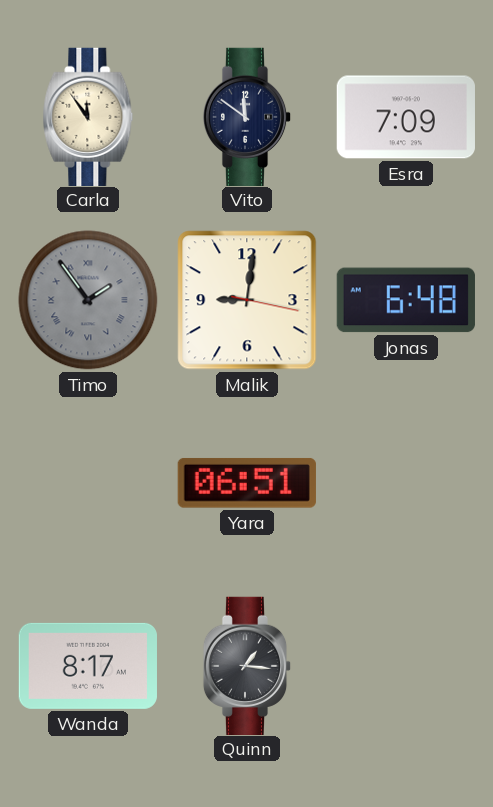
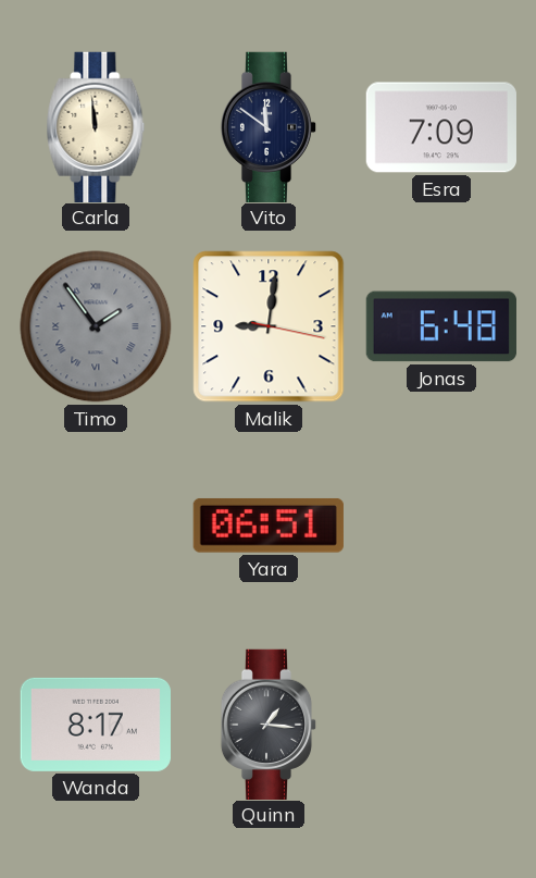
Carla: 11:54 -> 11:59 (96, 126)
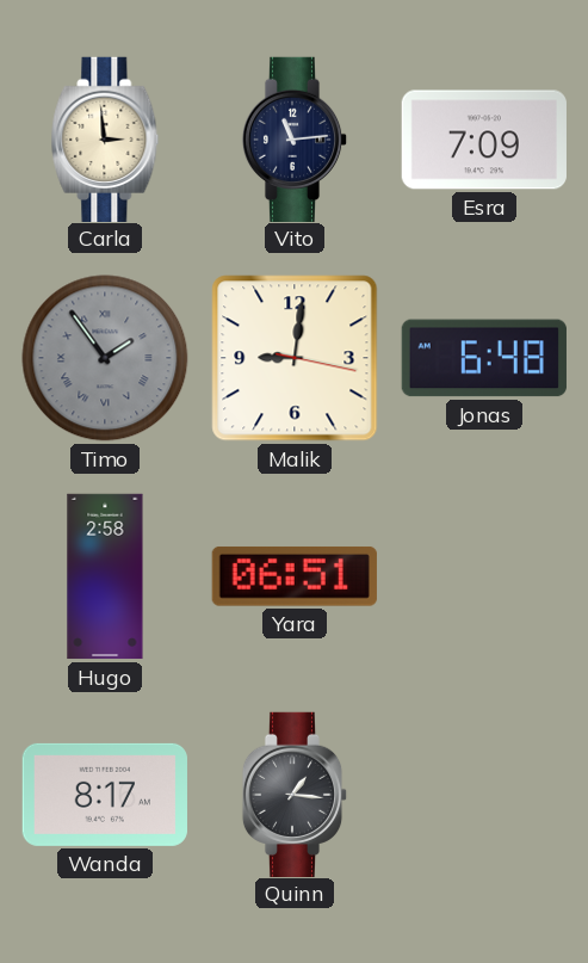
Carla: 11:59 -> 2:59 (105, 138)
Vito: 11:51 -> 11:14 (295, 138)
Hugo: none -> 2:58 (105, 576)
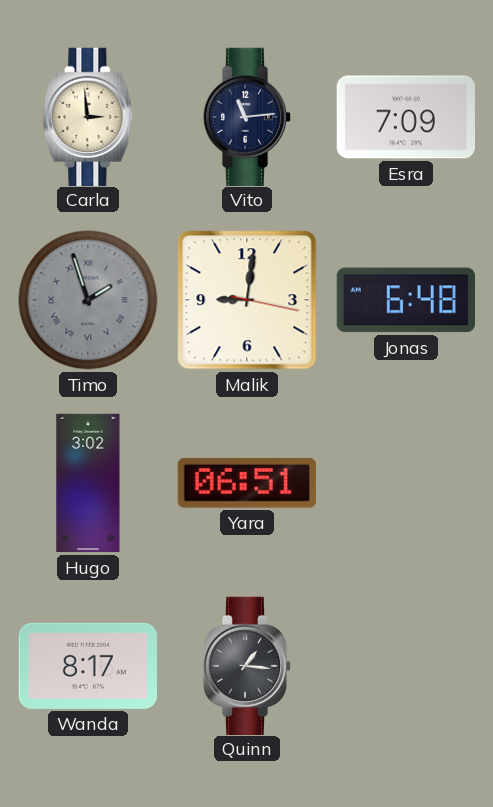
Timo: 1:54 -> 1:57 (88, 300)
Hugo: 2:58 -> 3:02 (88, 483)
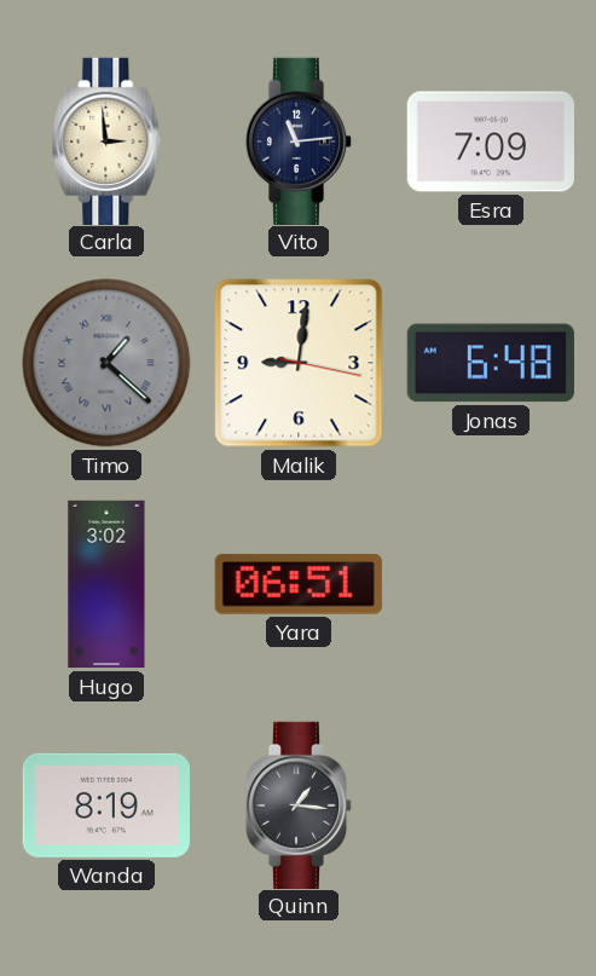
Timo: 1:57 -> 1:22 (106, 363)
Wanda: 8:17 -> 8:19 (106, 805)
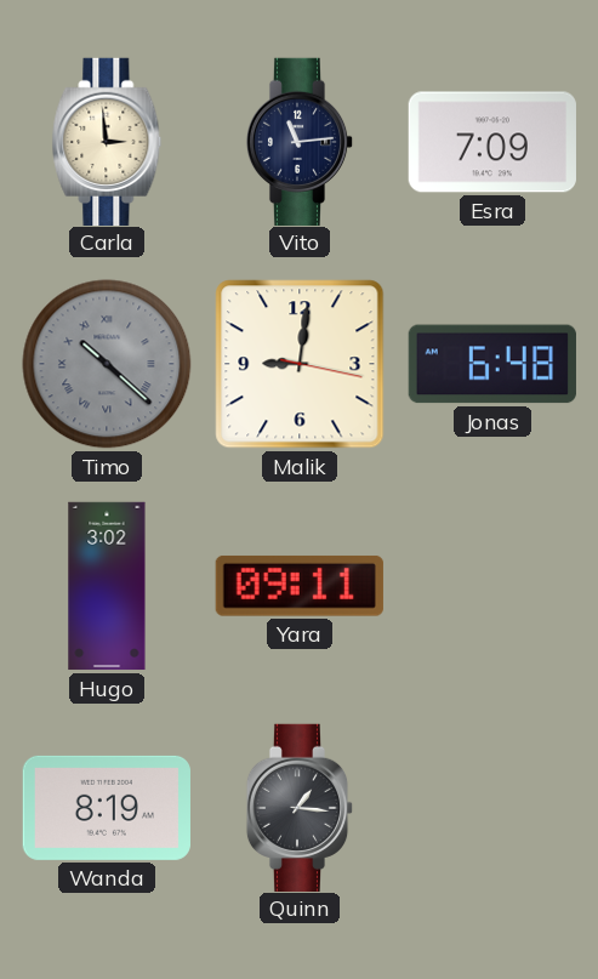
Timo: 1:22 -> 10:22 (107, 364)
Yara: 06:51 -> 09:11 (300, 586)
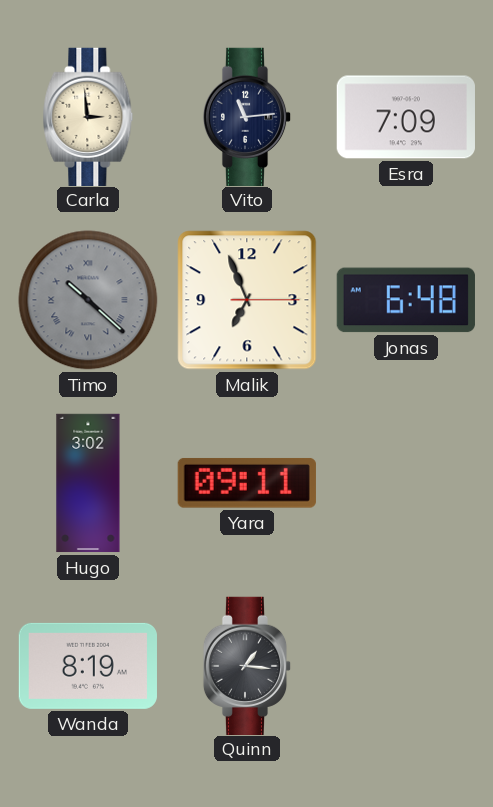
Malik: 9:01 -> 6:56 (247, 300)
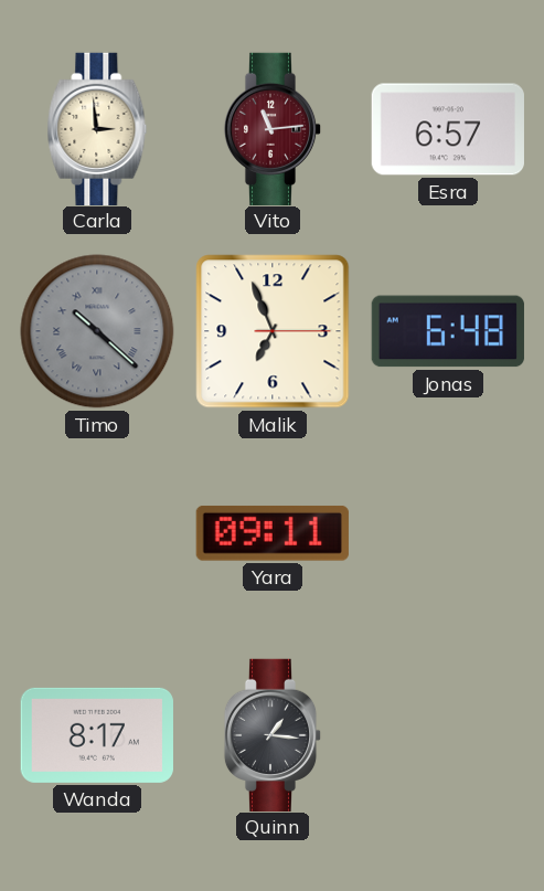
Vito dial: navy -> burgundy (273, 128)
Esra: 7:09 -> 6:57 (448, 129)
Hugo: 3:02 -> none (88, 483)
Wanda: 8:19 -> 8:17 (97, 735)
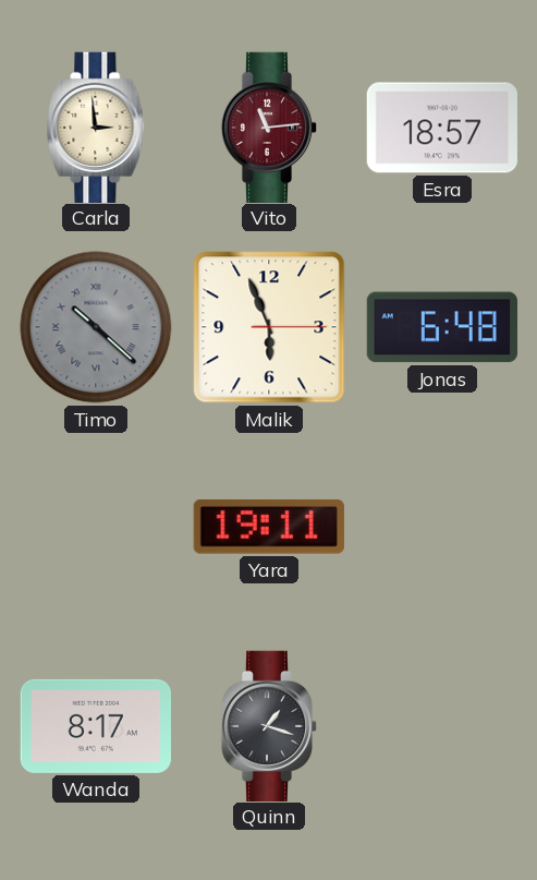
Esra: 6:57 -> 18:57 (442, 128)
Malik: 6:56 -> 5:56 (269, 327)
Yara: 09:11 -> 19:11 (269, 527)
Quinn: 1:16 -> 1:18 (269, 725)
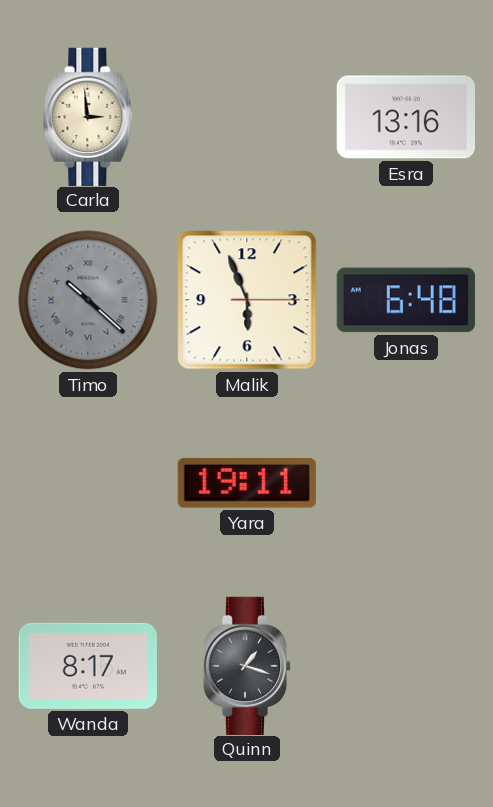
Vito: 11:14 -> none (269, 126)
Esra: 18:57 -> 13:16 (406, 117)
